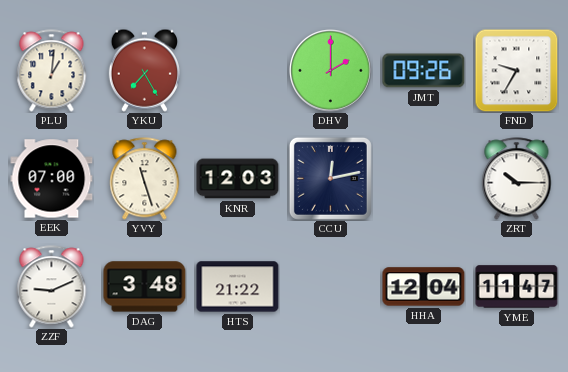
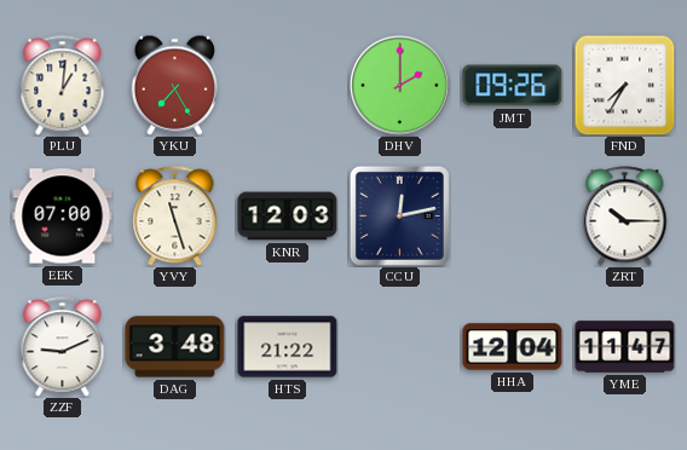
FND: 9:35 -> 7:35 (624, 85)
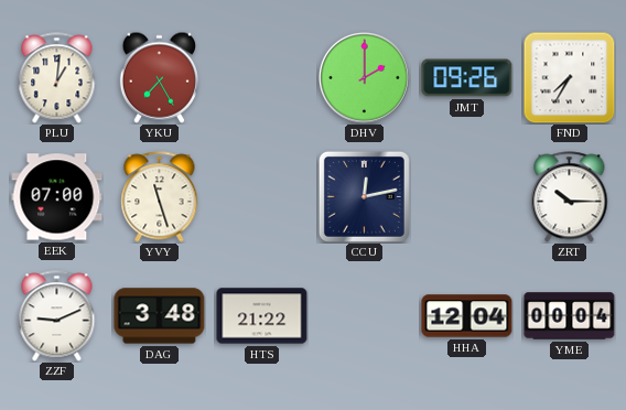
KNR: 12:03 -> none (288, 217)
YME: 11:47 -> 00:04 (570, 316)
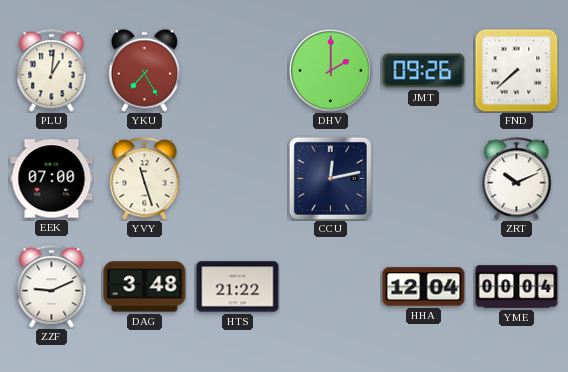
FND: 7:35 -> 7:38 (516, 70)
ZRT: 10:15 -> 10:11 (517, 179)
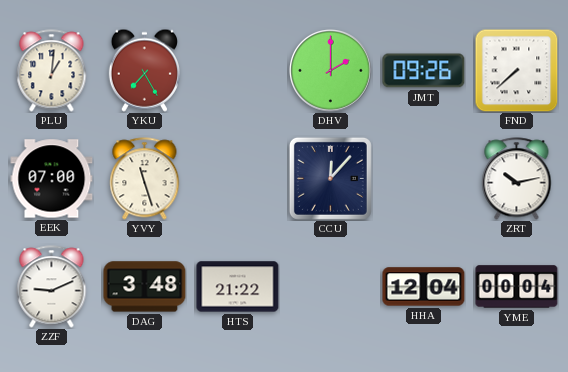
CCU: 12:13 -> 12:07 (330, 178)
ZRT: 10:11 -> 10:13 (517, 179)
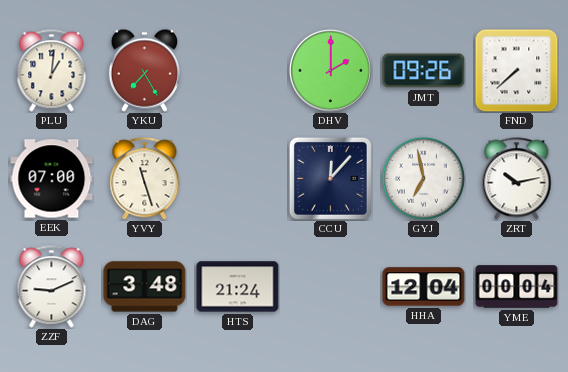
GYJ: none -> 6:58 (423, 178)
HTS: 21:22 -> 21:24 (238, 287)
